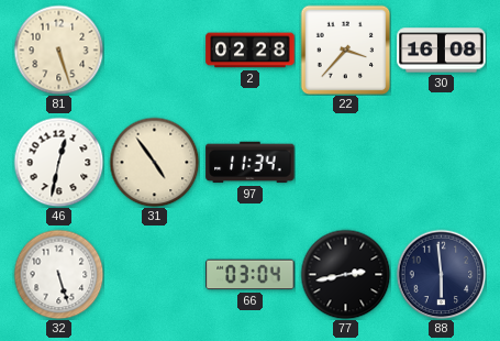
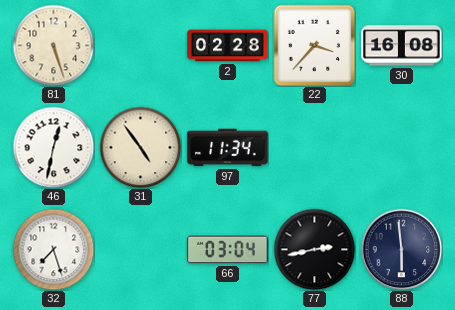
32: 5:27 -> 7:27 (53, 249)
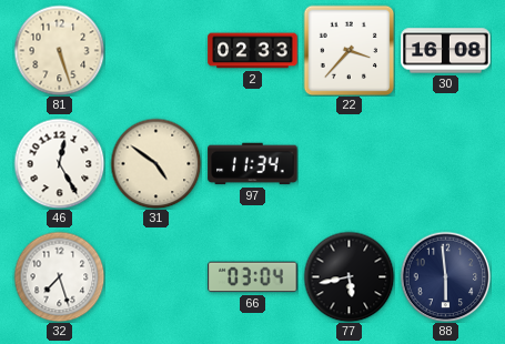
2: 02:28 -> 02:33 (253, 51)
46: 12:32 -> 12:25 (59, 163)
31: 4:54 -> 4:51 (155, 163)
77: 2:43 -> 5:43 (349, 276)
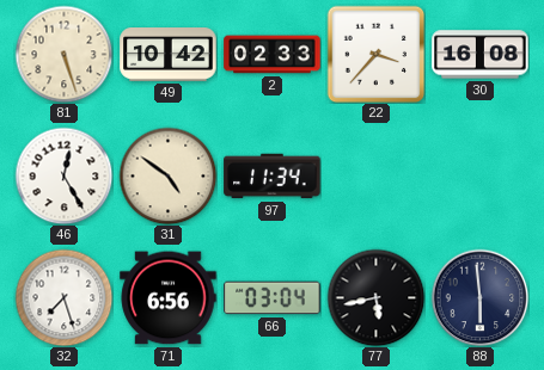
49: none -> 10:42 (169, 55)
71: none -> 6:56 (169, 298)
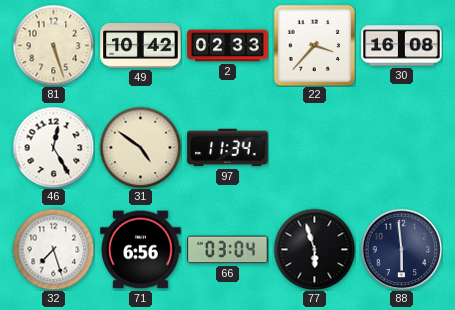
77: 5:43 -> 5:57 (314, 249)
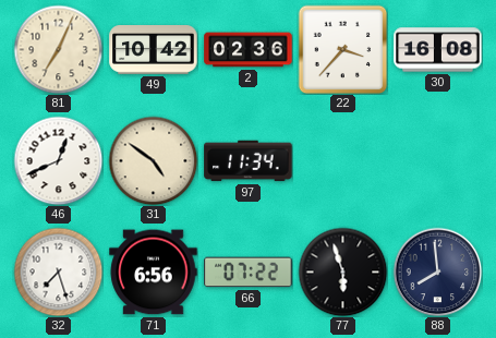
81: 5:27 -> 7:04 (58, 49)
2: 02:33 -> 02:36 (249, 50)
46: 12:25 -> 12:41 (58, 160)
66: 03:04 -> 07:22 (249, 273)
88: 5:59 -> 7:59 (437, 271)
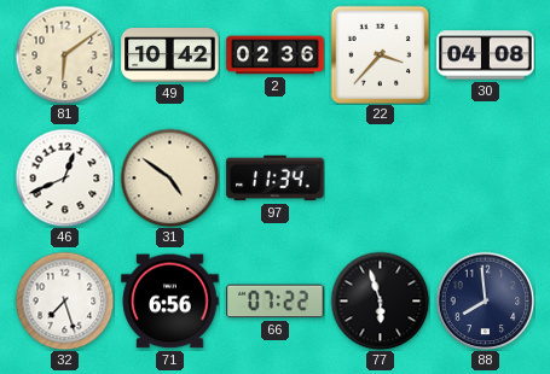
81: 7:04 -> 6:09 (64, 54)
30: 16:08 -> 04:08 (486, 55)
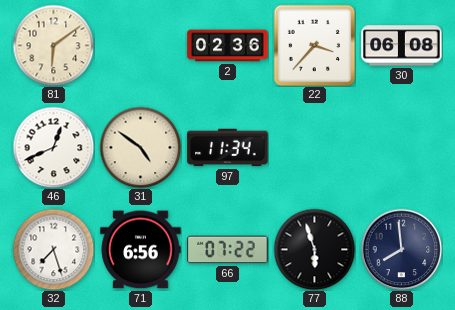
49: 10:42 -> none (170, 55)
30: 04:08 -> 06:08 (402, 46)
